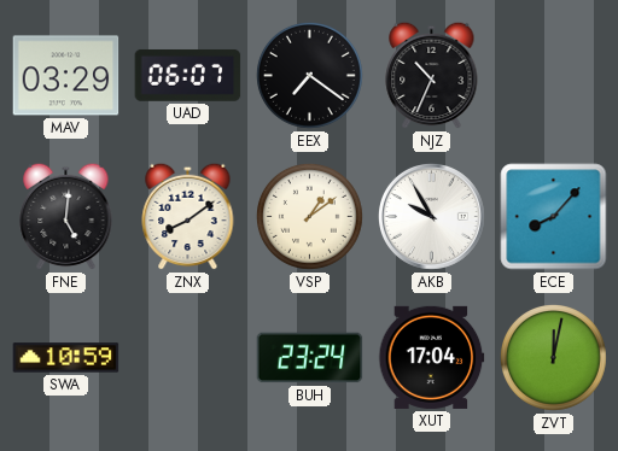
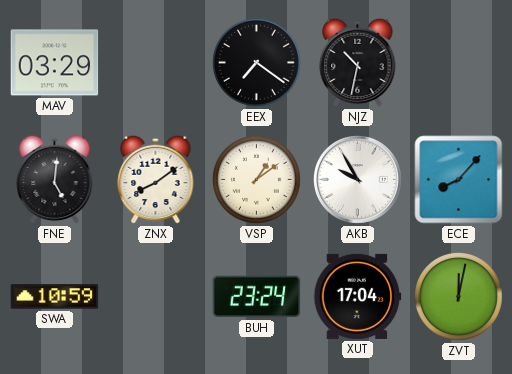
UAD: 06:07 -> none (188, 75)
NJZ: 10:34 -> 10:32 (358, 62)
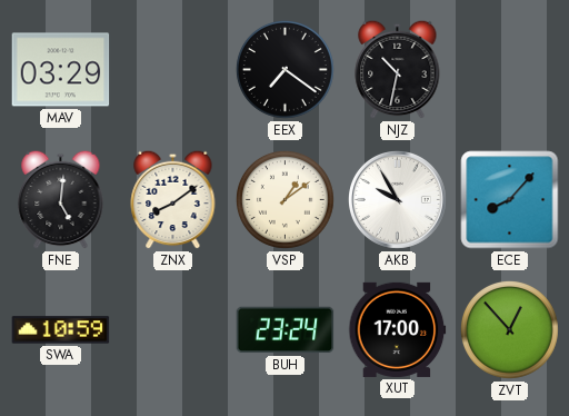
XUT: 17:04 -> 17:00 (398, 329)
ZVT: 12:02 -> 12:53 (509, 329)
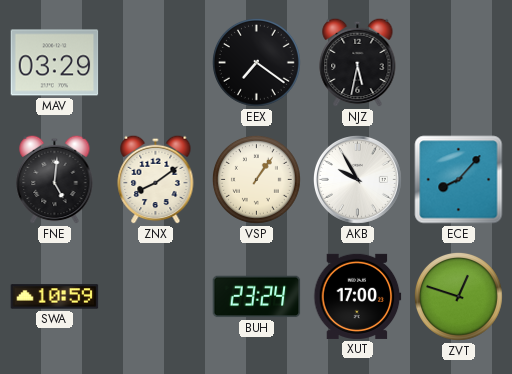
NJZ: 10:32 -> 5:32 (358, 62)
VSP: 1:09 -> 1:06 (256, 179)
ZVT: 12:53 -> 12:48 (458, 296)
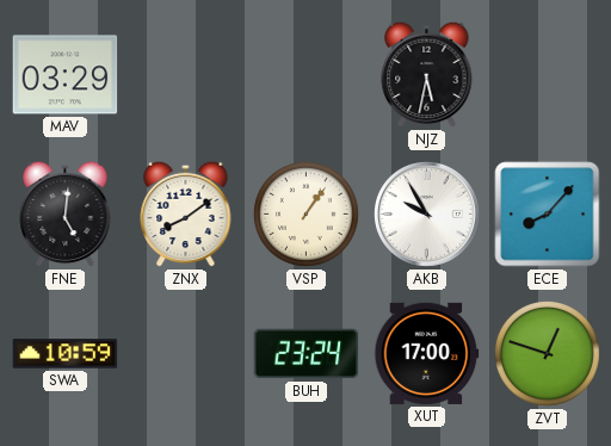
EEX: 7:21 -> none (256, 62)
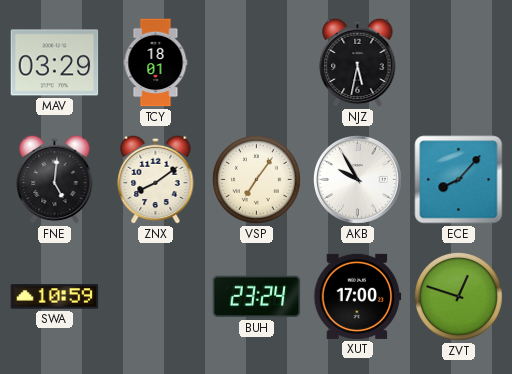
TCY: none -> 18:01 (156, 63)
VSP: 1:06 -> 7:06 (256, 179)
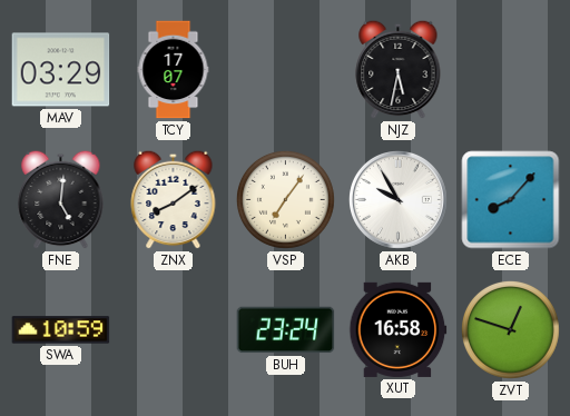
TCY: 18:01 -> 17:07 (174, 70)
XUT: 17:00 -> 16:58 (399, 329)
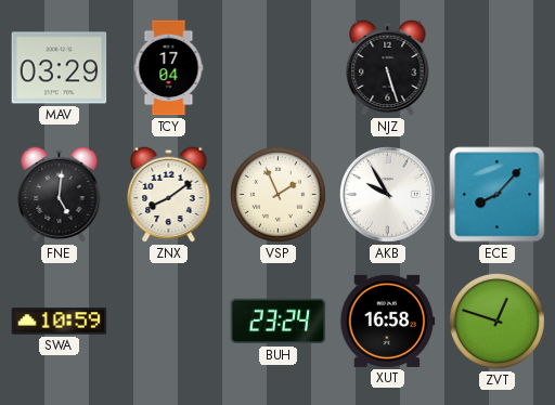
TCY: 17:07 -> 17:04 (169, 68)
NJZ: 5:32 -> 5:27 (388, 67)
VSP: 7:06 -> 1:56 (277, 194)
